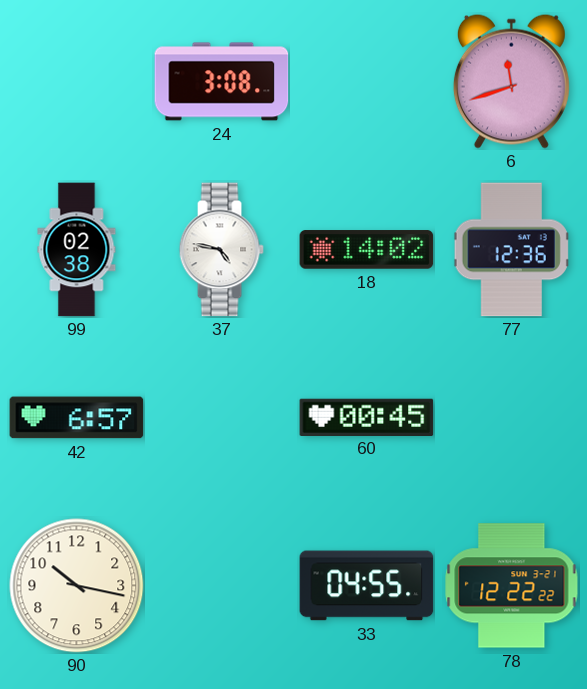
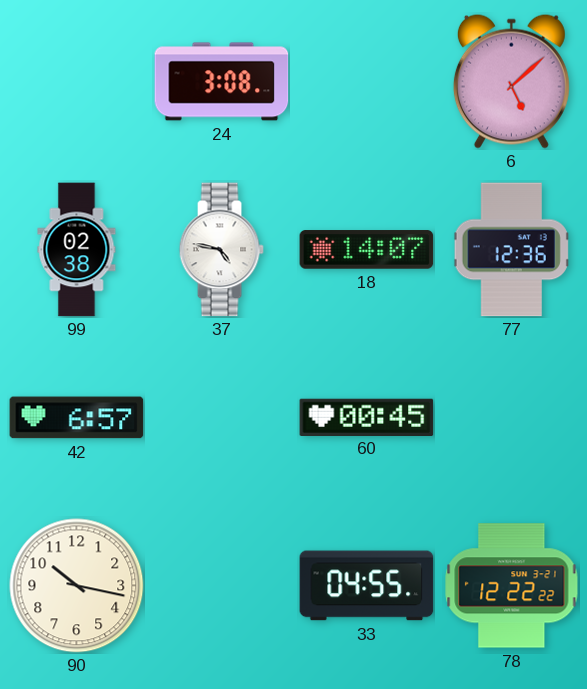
6: 11:42 -> 5:08 (511, 81)
18: 14:02 -> 14:07 (367, 250)
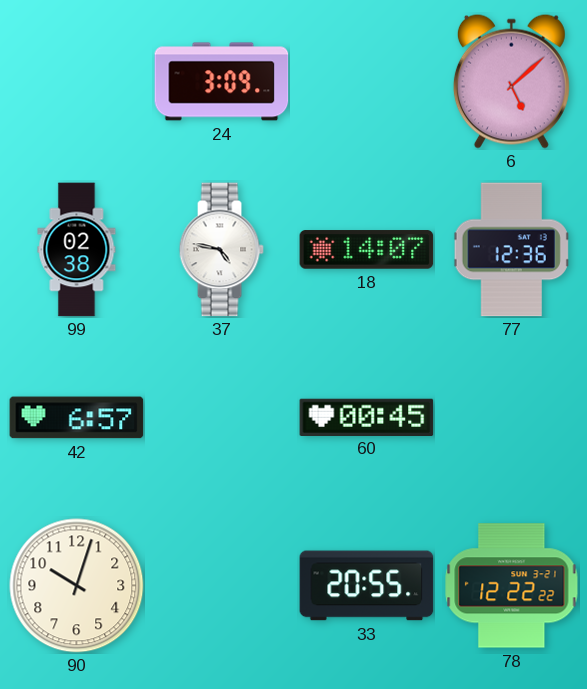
24: 3:08 -> 3:09 (222, 82)
90: 10:17 -> 10:03 (77, 586)
33: 04:55 -> 20:55 (367, 586)
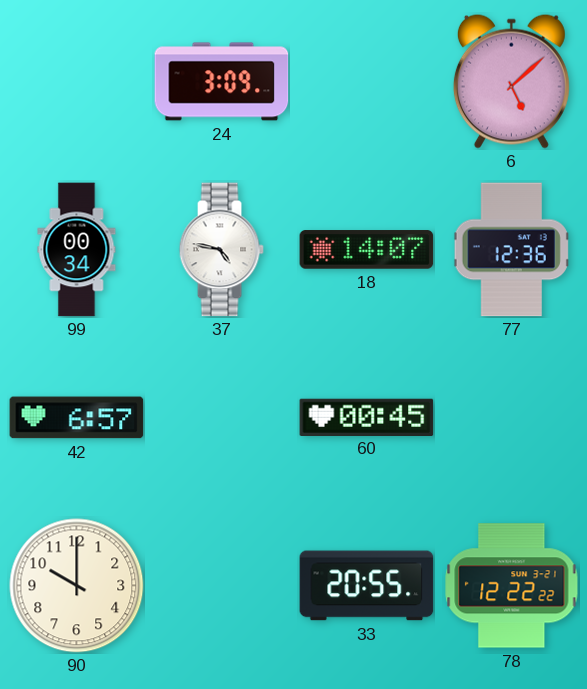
99: 02:38 -> 00:34 (77, 250)
90: 10:03 -> 10:00 (77, 586)
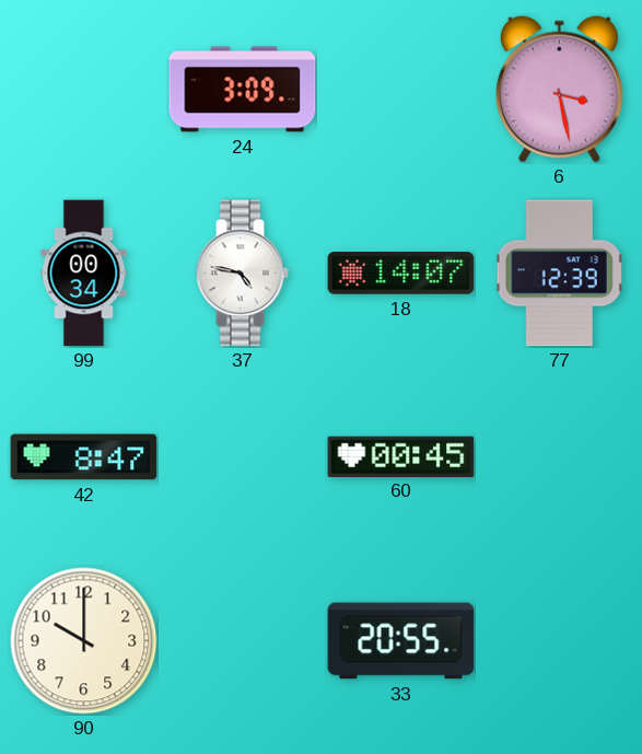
6: 5:08 -> 3:28 (559, 89)
77: 12:36 -> 12:39 (560, 274)
42: 6:57 -> 8:47 (84, 457)
78: 12:22 -> none (512, 586)
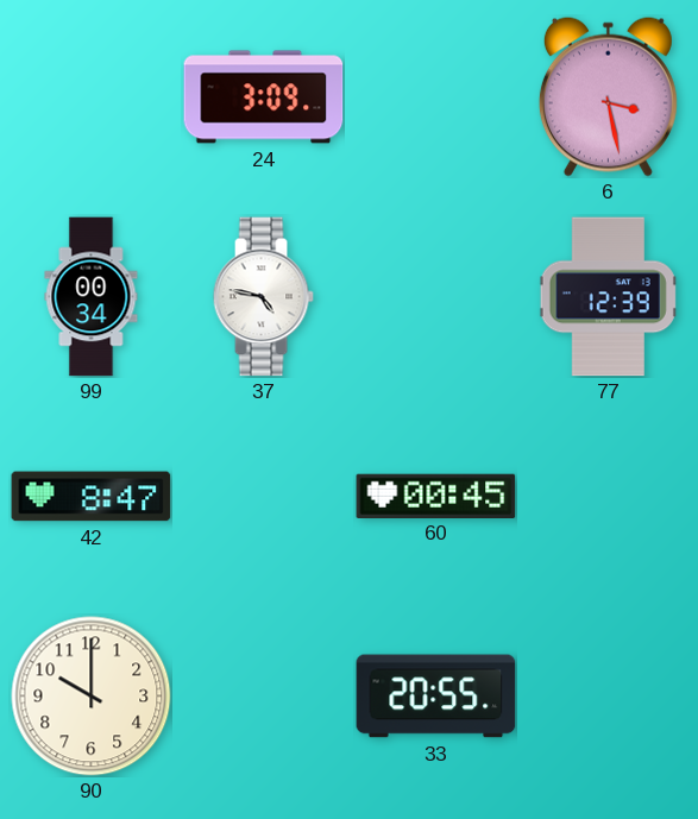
18: 14:07 -> none (401, 274)
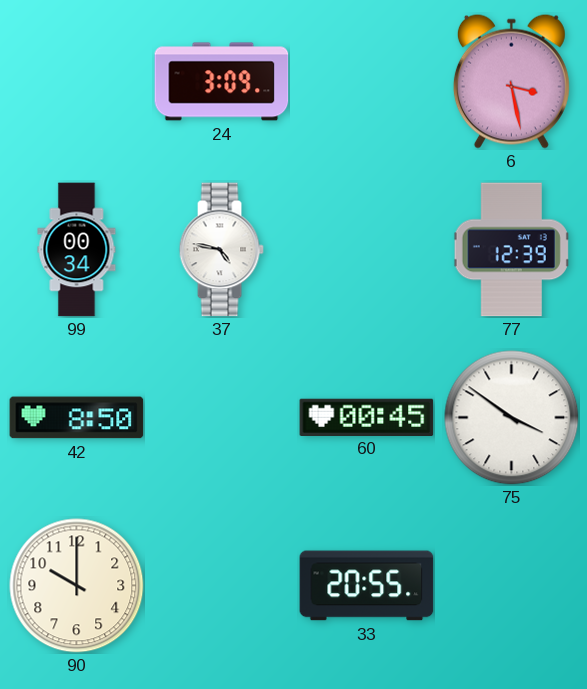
42: 8:47 -> 8:50 (77, 418)
75: none -> 3:51 (512, 418)
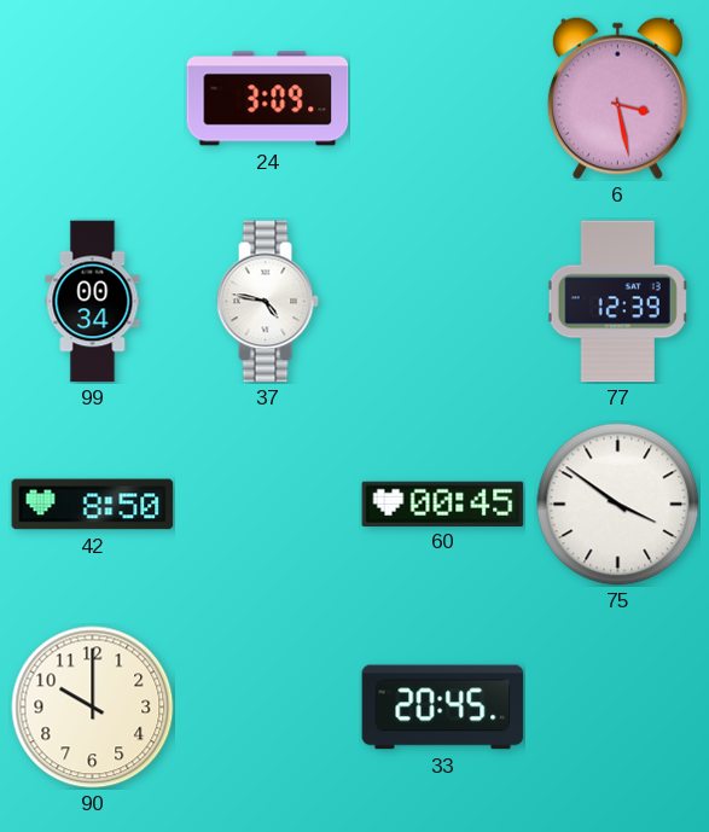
33: 20:55 -> 20:45 (443, 708)
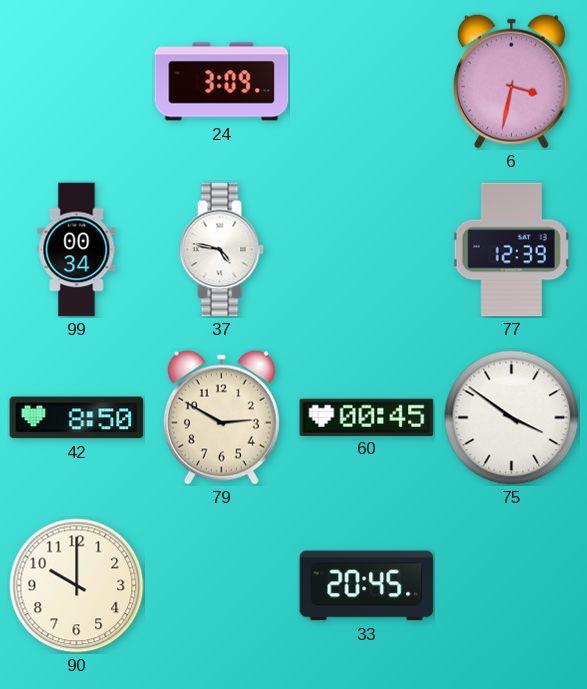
6: 3:28 -> 3:32 (511, 81)
79: none -> 2:50 (221, 417)
